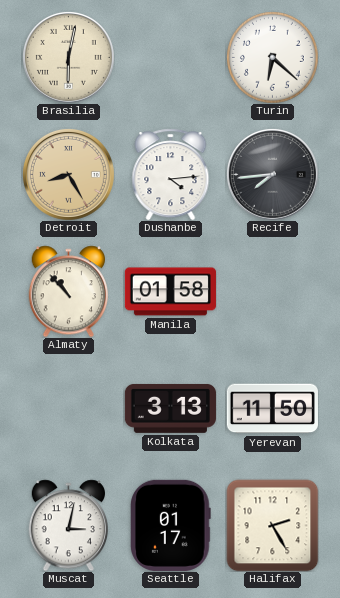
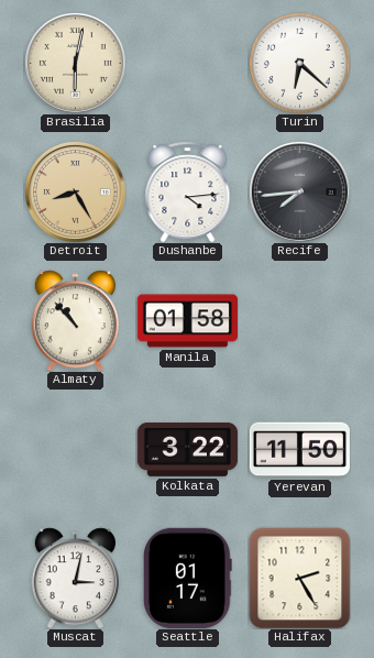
Kolkata: 3:13 -> 3:22 (187, 449)
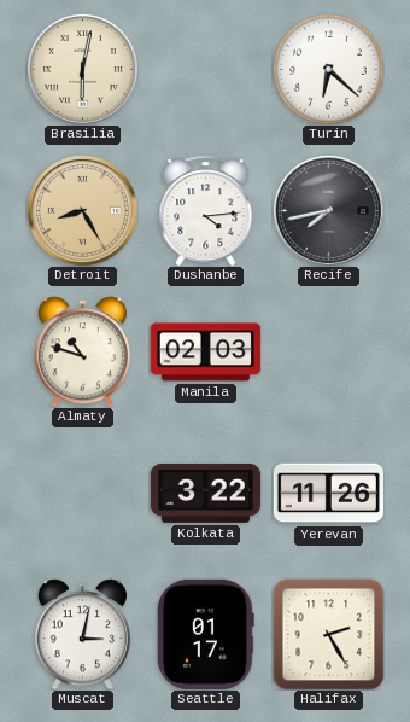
Recife: 7:44 -> 7:43 (328, 210)
Almaty: 10:53 -> 10:48 (82, 351)
Manila: 01:58 -> 02:03 (205, 353)
Yerevan: 11:50 -> 11:26 (328, 494)
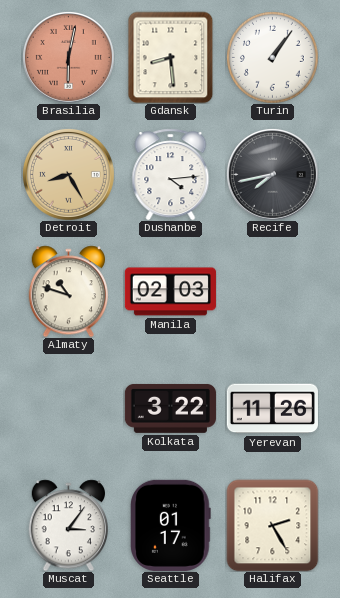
Brasilia dial: cream -> salmon (68, 57)
Gdansk: none -> 8:29 (171, 57)
Turin: 6:22 -> 1:06 (273, 58)
Muscat: 3:02 -> 3:06 (68, 525)
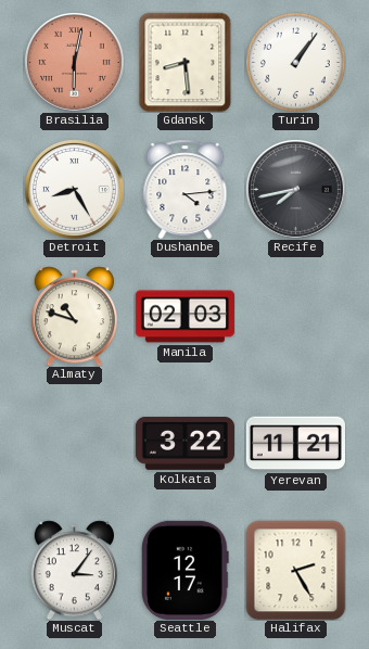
Detroit dial: champagne -> white (74, 189)
Yerevan: 11:26 -> 11:21 (295, 444)
Seattle: 01:17 -> 12:17 (186, 570)
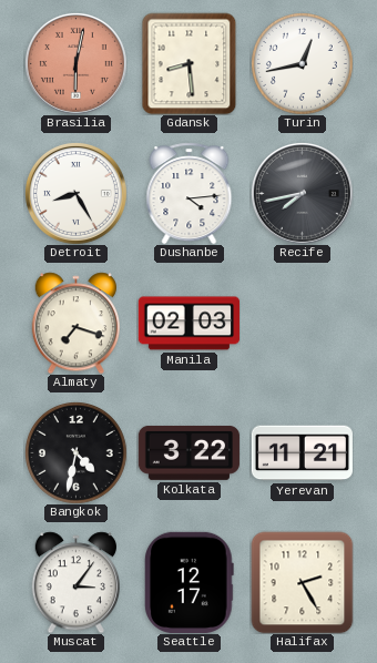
Turin: 1:06 -> 12:43 (303, 64)
Almaty: 10:48 -> 7:18 (75, 323)
Bangkok: none -> 4:32 (77, 453)
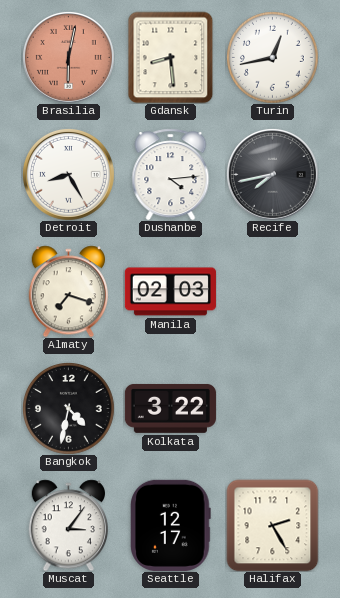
Yerevan: 11:21 -> none (302, 453)
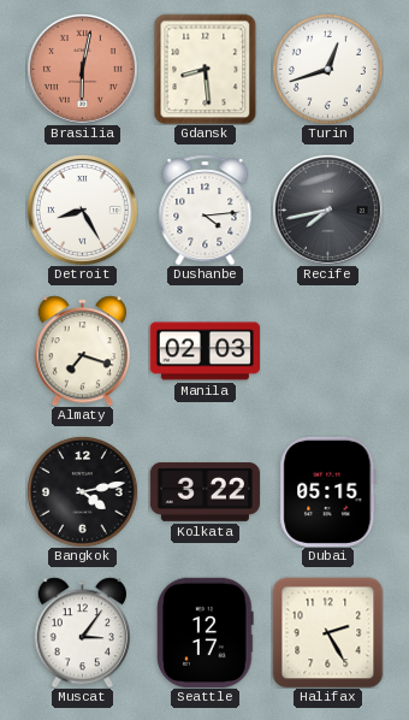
Turin: 12:43 -> 12:42 (328, 70)
Bangkok: 4:32 -> 4:13 (83, 492)
Dubai: none -> 05:15 (328, 491)
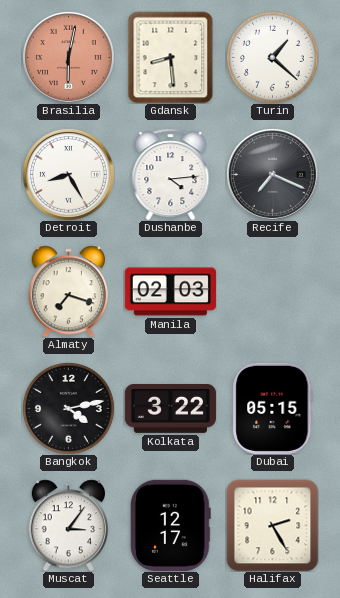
Turin: 12:42 -> 1:22 (273, 58)
Recife: 7:43 -> 7:19 (272, 174)
